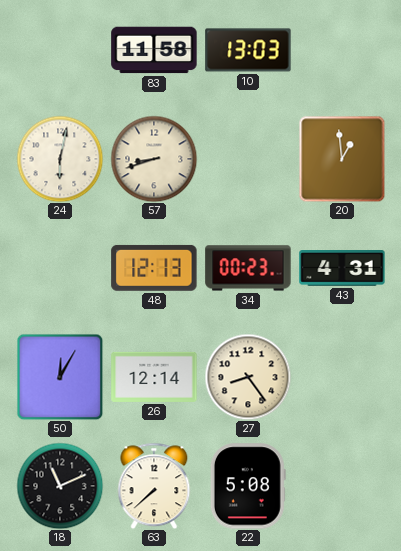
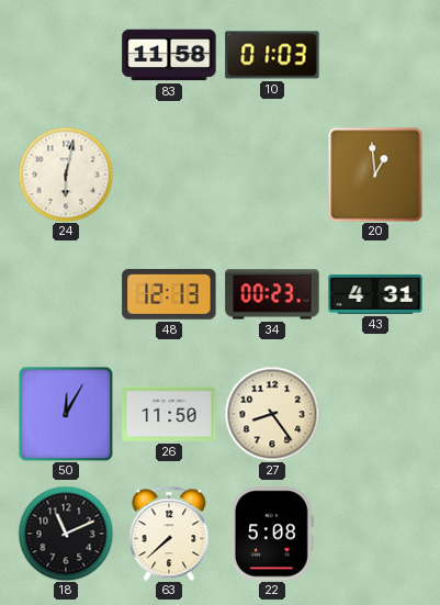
10: 13:03 -> 01:03 (272, 55)
57: 8:42 -> none (154, 159)
26: 12:14 -> 11:50 (169, 414)
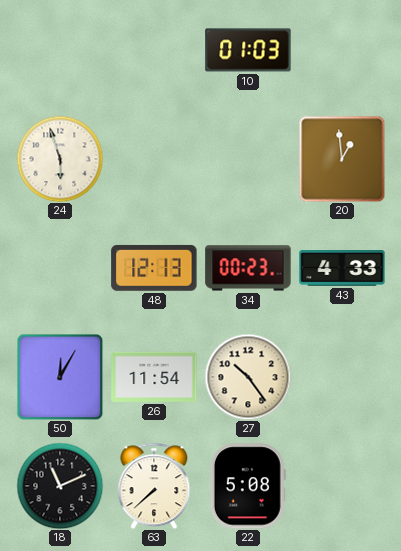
83: 11:58 -> none (169, 55)
24: 6:02 -> 5:57 (60, 159)
43: 4:31 -> 4:33 (342, 269)
26: 11:50 -> 11:54 (154, 377)
27: 8:24 -> 10:24 (248, 377)
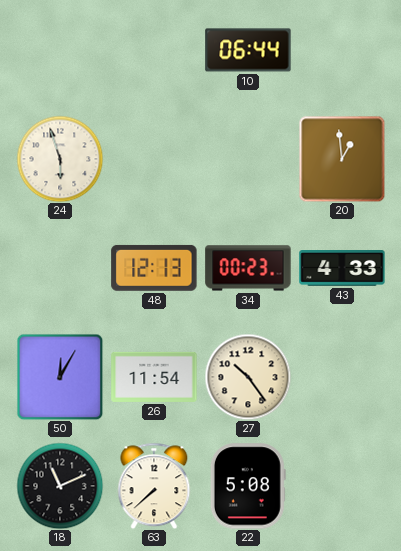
10: 01:03 -> 06:44 (248, 50)
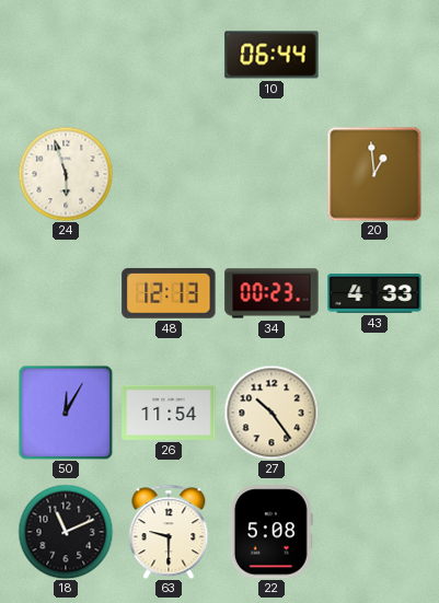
63: 7:38 -> 9:30 (169, 532)
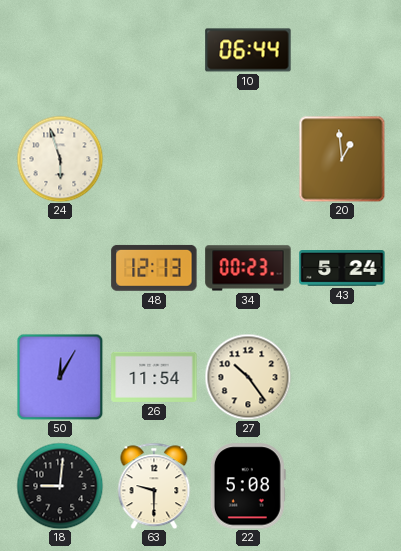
43: 4:33 -> 5:24 (342, 269)
18: 11:11 -> 9:01 (60, 486)
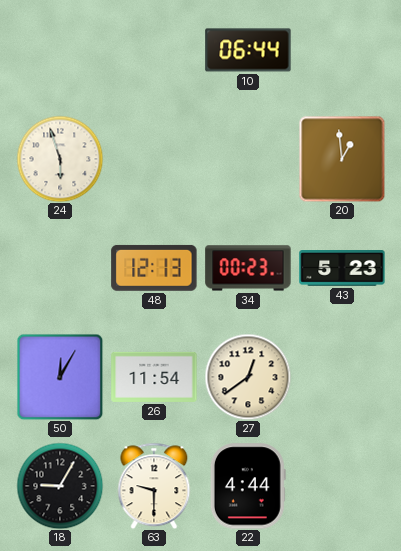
43: 5:24 -> 5:23 (342, 269)
27: 10:24 -> 12:39 (248, 377)
18: 9:01 -> 9:05 (60, 486)
22: 5:08 -> 4:44 (248, 486)
